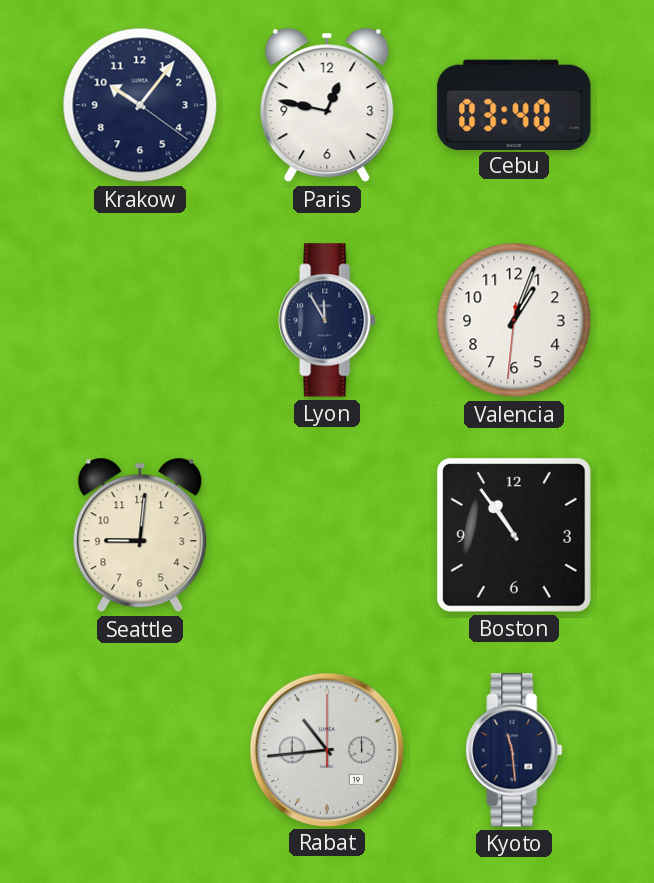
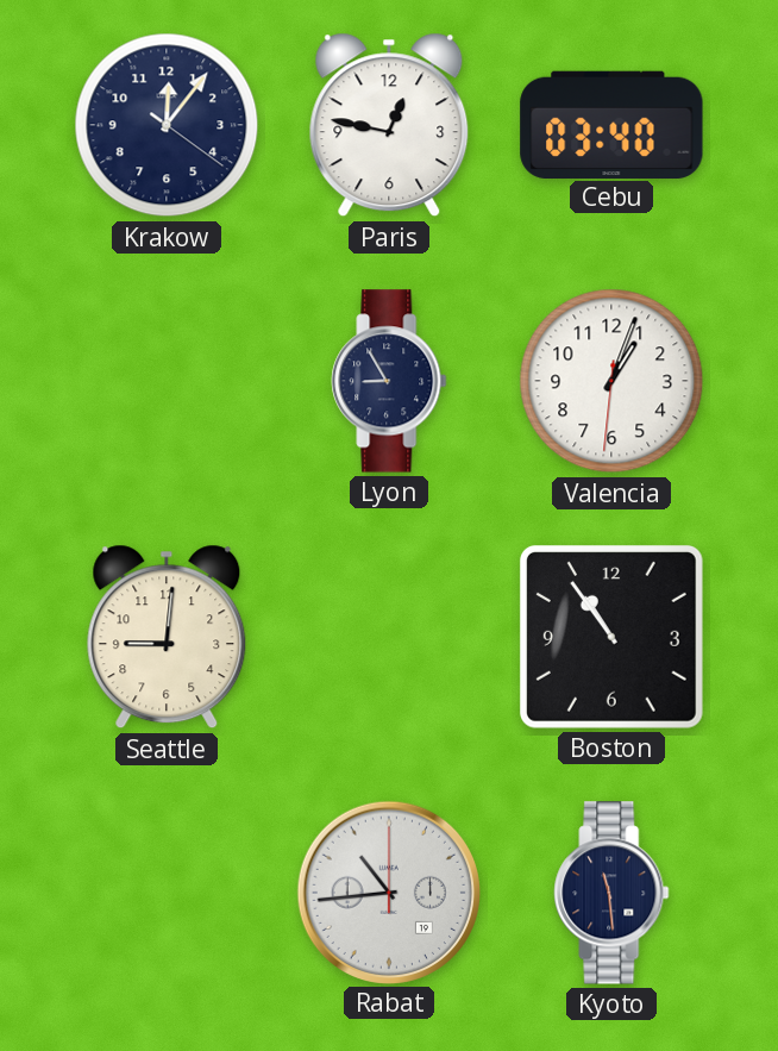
Krakow: 10:06 -> 12:06 (167, 125)
Lyon: 11:55 -> 8:55 (389, 381)
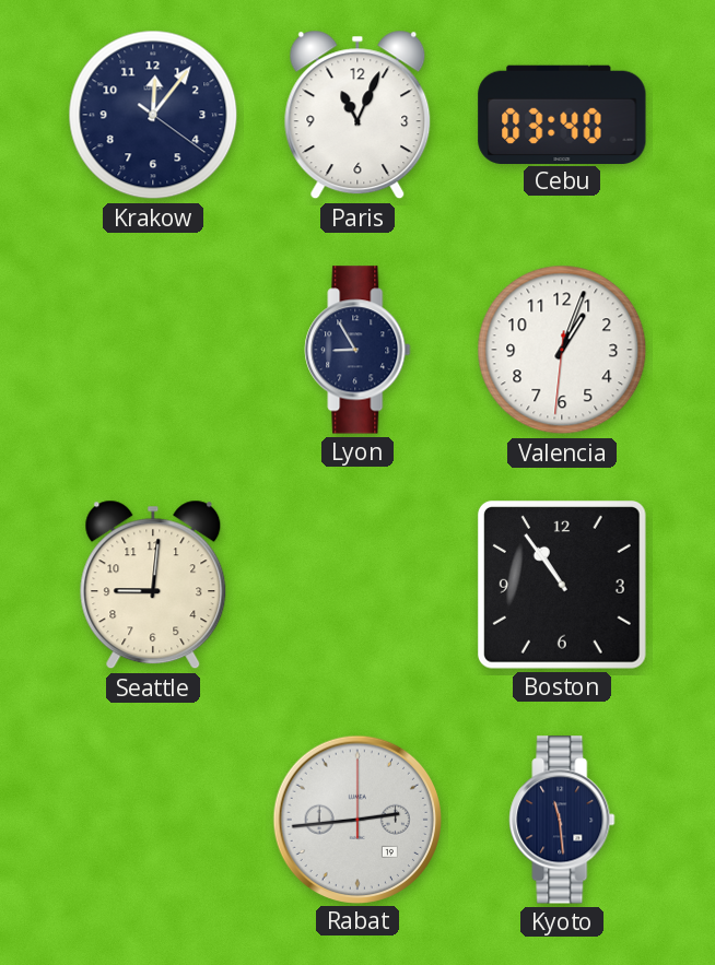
Paris: 12:47 -> 11:04 (357, 115)
Rabat: 10:44 -> 2:44 (356, 819)
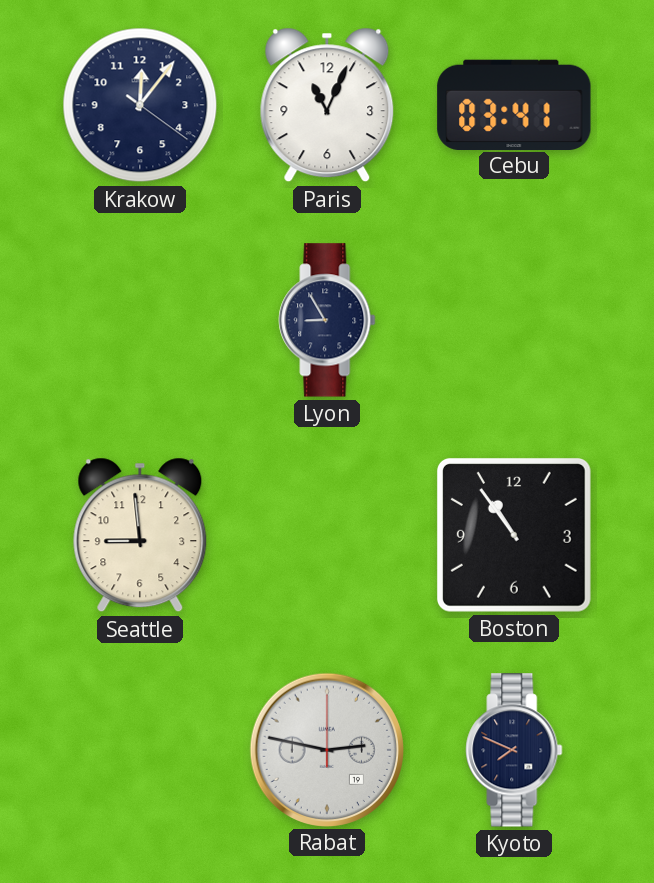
Cebu: 03:40 -> 03:41 (514, 104)
Valencia: 1:03 -> none (562, 350)
Seattle: 9:01 -> 8:59 (140, 535)
Rabat: 2:44 -> 2:47 (326, 749)
Kyoto: 11:29 -> 7:49 (514, 750)
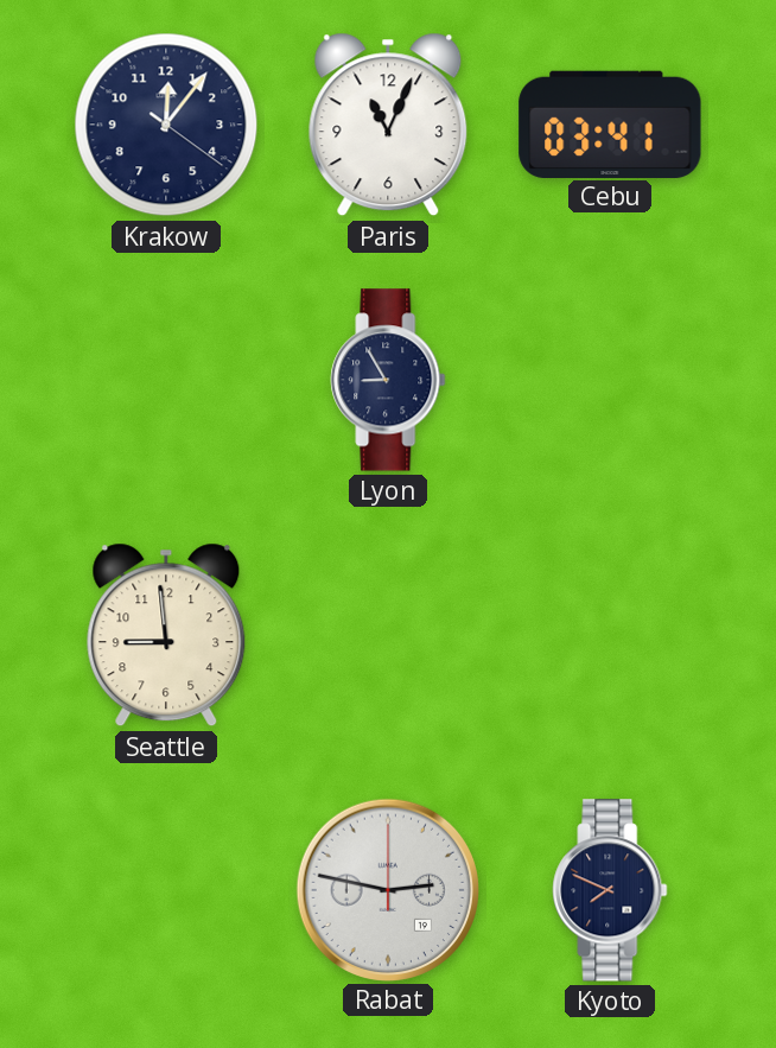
Boston: 10:54 -> none (514, 535)
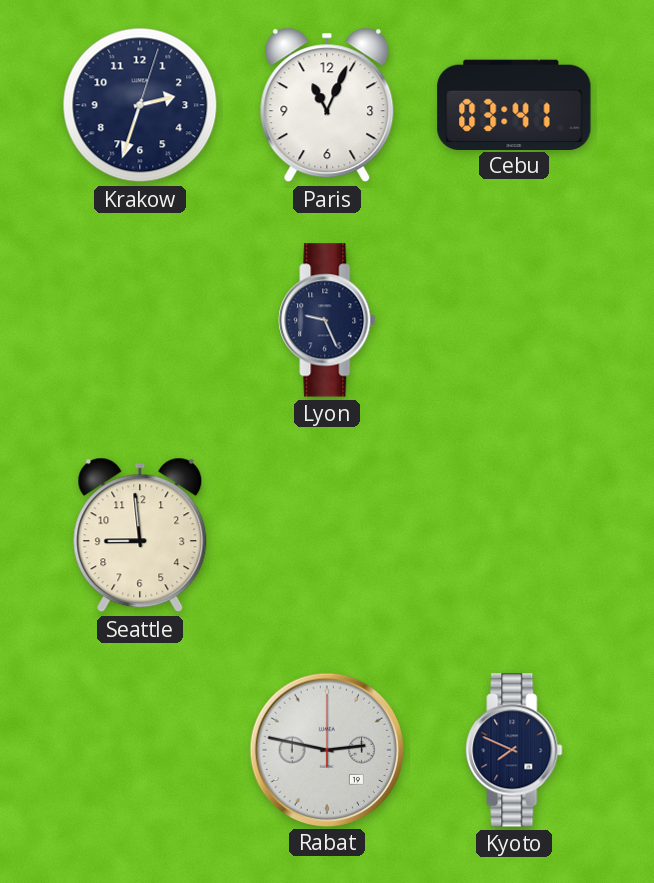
Krakow: 12:06 -> 2:33 (140, 105)
Lyon: 8:55 -> 9:26 (327, 320)
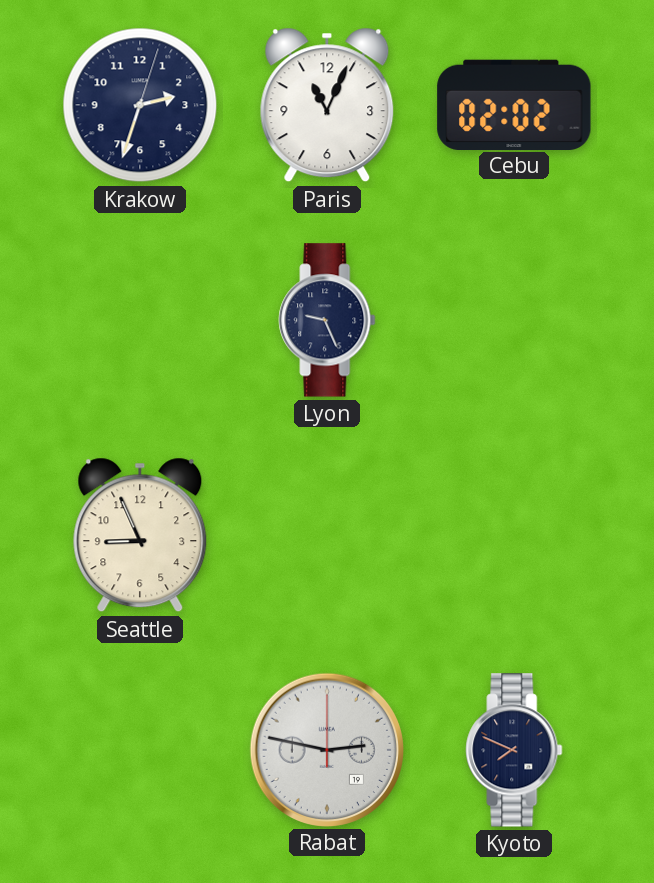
Cebu: 03:41 -> 02:02 (514, 104)
Seattle: 8:59 -> 8:56 (140, 535)
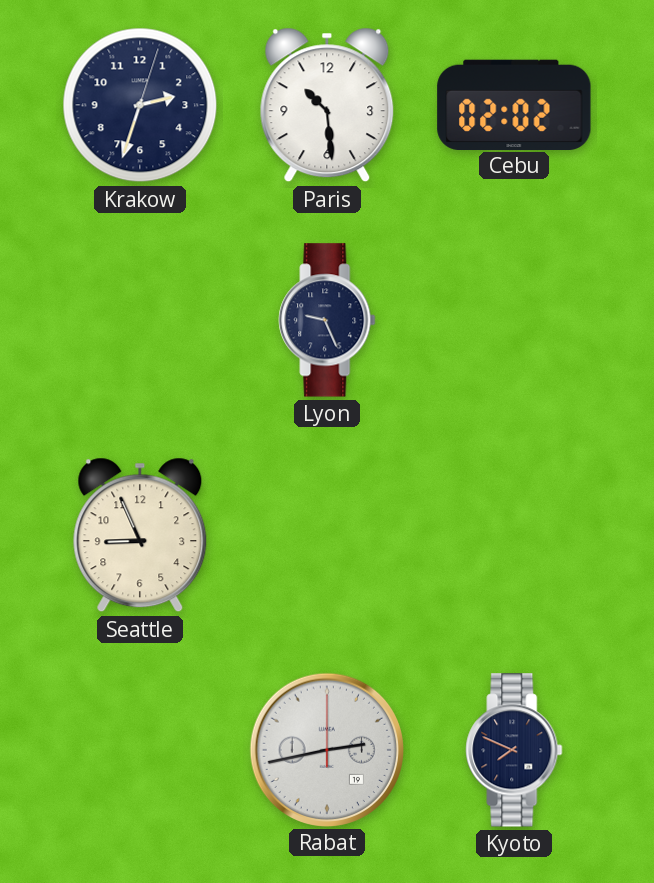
Paris: 11:04 -> 10:29 (327, 105)
Rabat: 2:47 -> 2:43 (326, 749)
